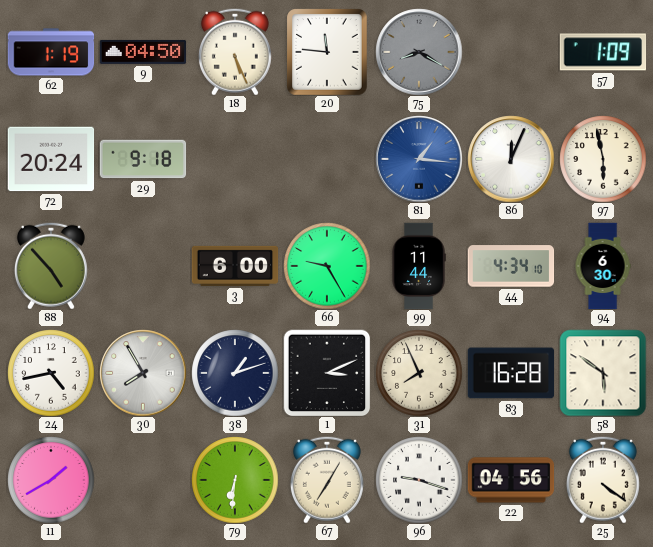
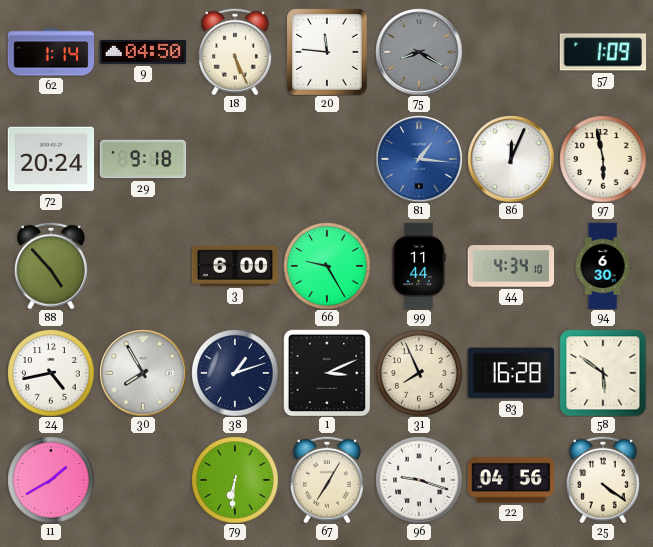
62: 1:19 -> 1:14 (51, 52)
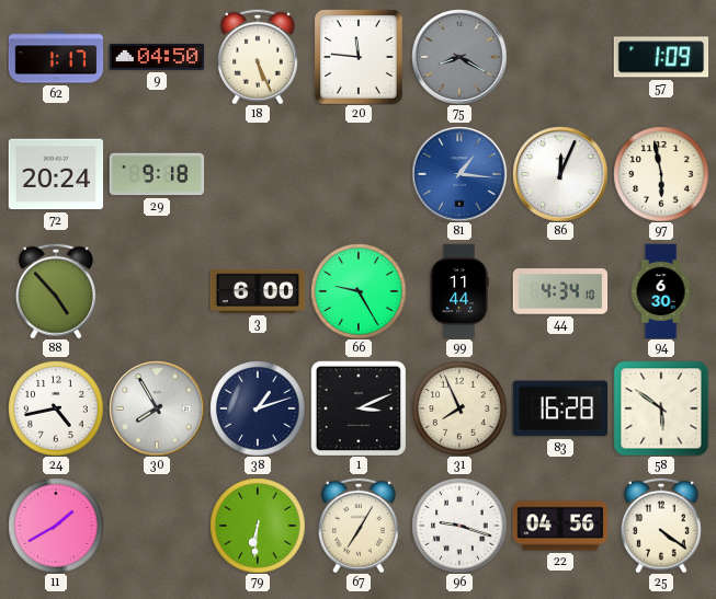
62: 1:14 -> 1:17 (56, 57)
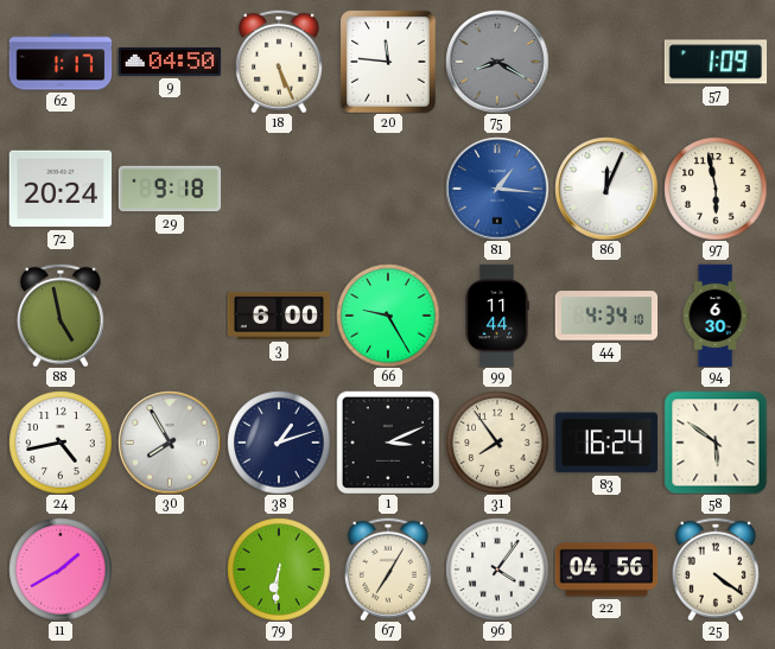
88: 4:53 -> 4:58 (61, 316)
31: 7:56 -> 7:54 (497, 443)
83: 16:28 -> 16:24 (606, 443)
96: 9:18 -> 4:06 (497, 570)
